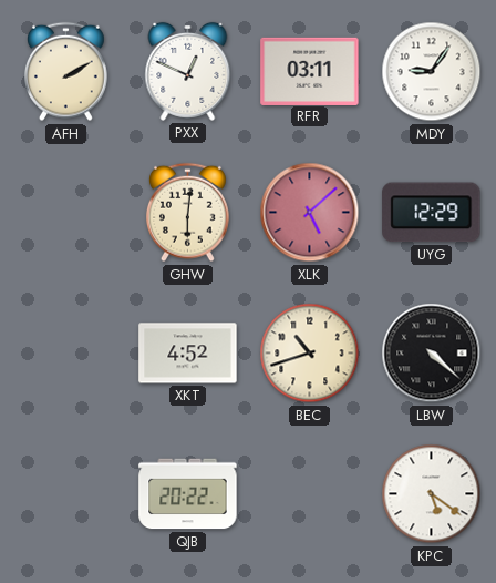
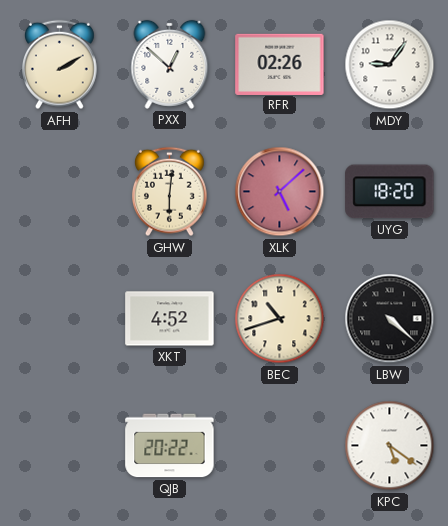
PXX: 12:49 -> 12:52 (170, 64)
RFR: 03:11 -> 02:26 (280, 64)
UYG: 12:29 -> 18:20 (390, 192)
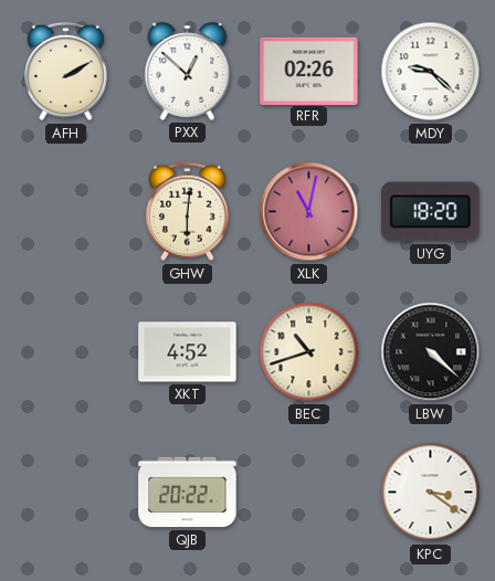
MDY: 9:06 -> 9:22 (431, 72)
XLK: 5:08 -> 11:02 (309, 212)
KPC: 5:21 -> 3:21 (431, 493)
